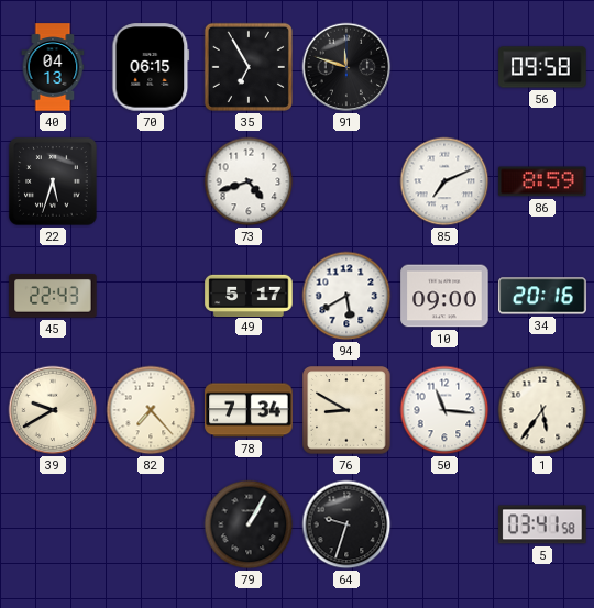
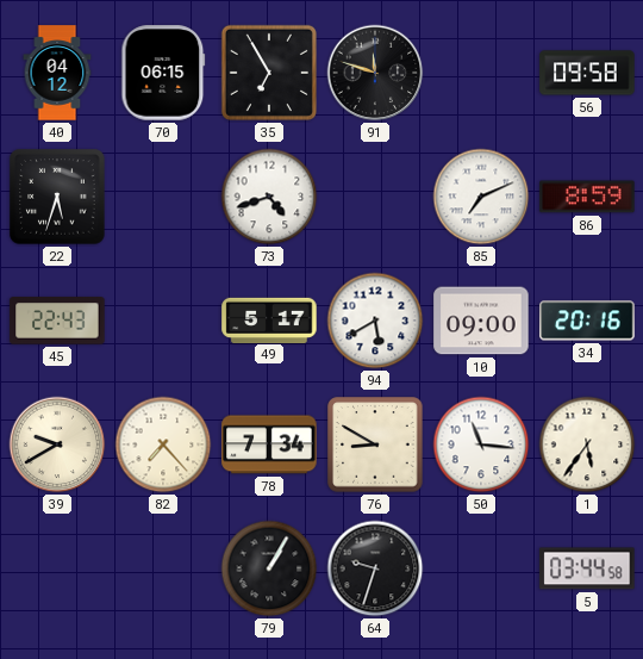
40: 04:13 -> 04:12 (57, 73)
5: 03:41 -> 03:44 (587, 568)
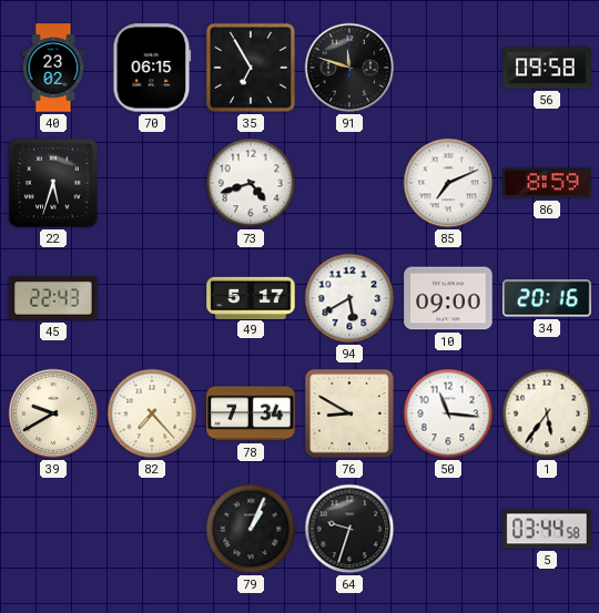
40: 04:12 -> 23:02 (53, 68)
79: 1:05 -> 1:04 (251, 529)
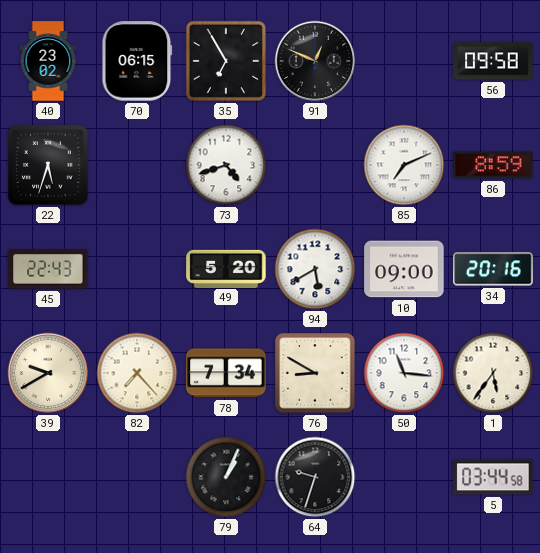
91: 11:48 -> 12:49 (315, 61)
49: 5:17 -> 5:20 (226, 268)
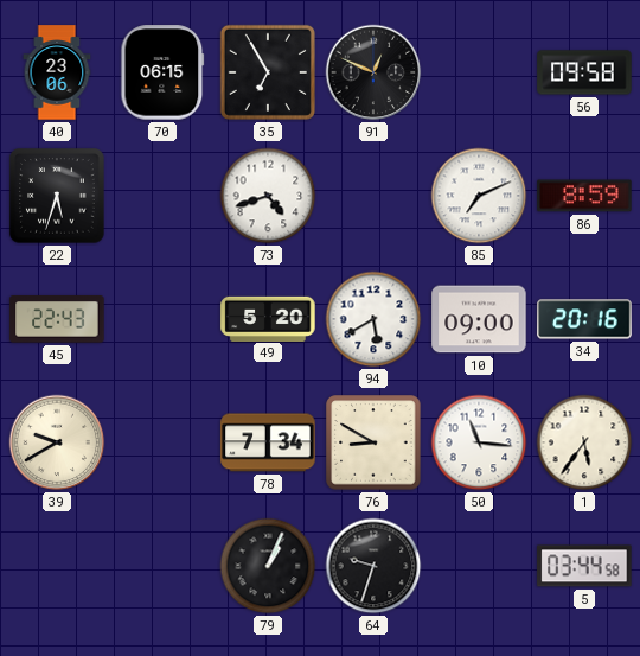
40: 23:02 -> 23:06 (57, 72)
82: 7:23 -> none (137, 373)
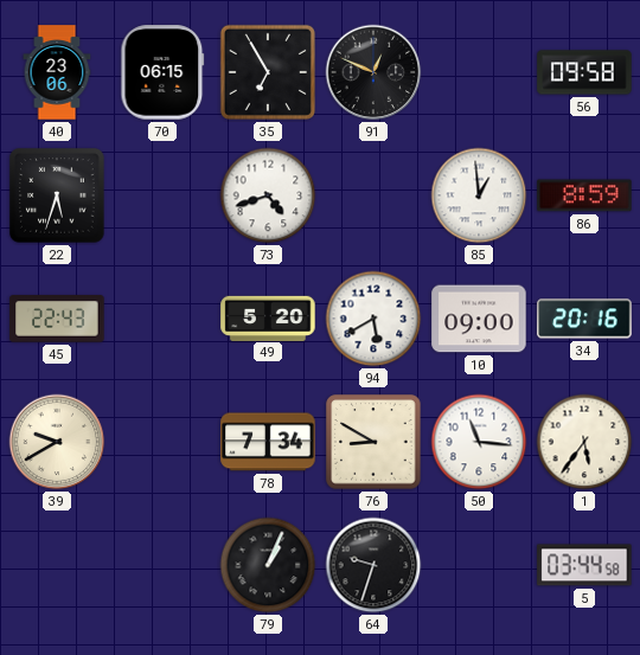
85: 7:11 -> 12:59 (479, 195)
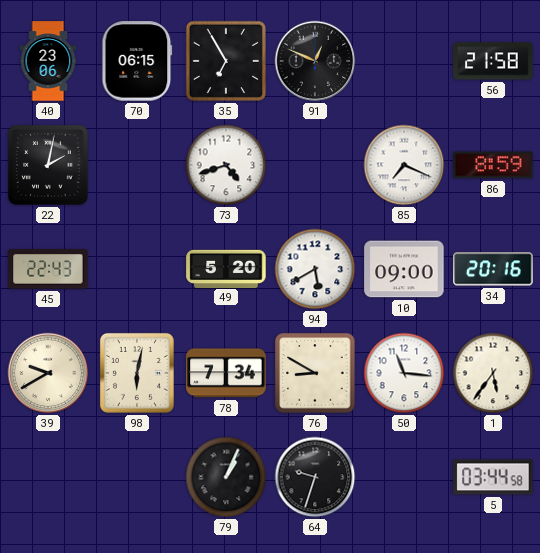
56: 09:58 -> 21:58 (493, 61)
22: 5:33 -> 2:02 (48, 165)
85: 12:59 -> 7:19 (404, 165)
98: none -> 6:02 (137, 373)
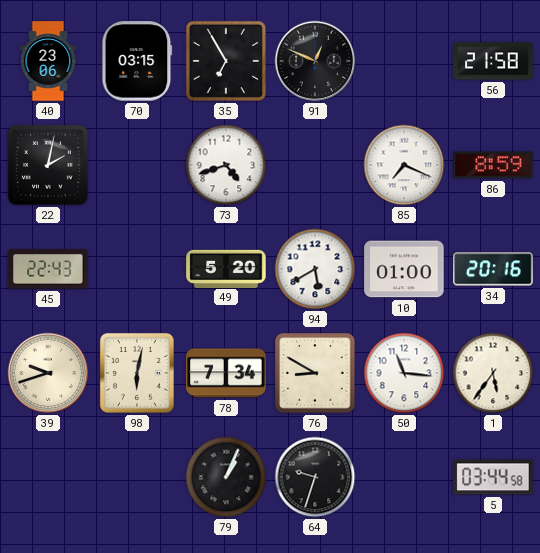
70: 06:15 -> 03:15 (137, 61)
10: 09:00 -> 01:00 (404, 269)
39: 9:40 -> 9:42 (48, 373)
